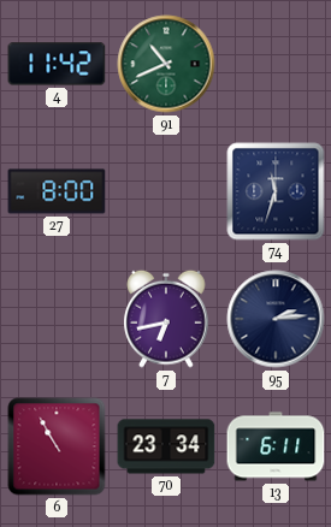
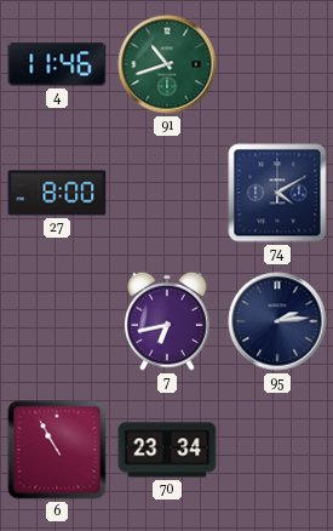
4: 11:42 -> 11:46 (57, 64)
91: 10:41 -> 10:42 (167, 64)
74: 11:33 -> 4:10 (277, 193)
13: 6:11 -> none (276, 446)
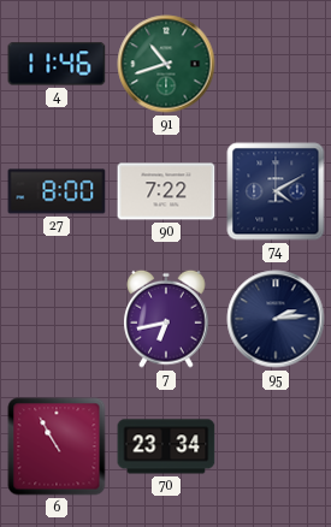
90: none -> 7:22 (166, 191)
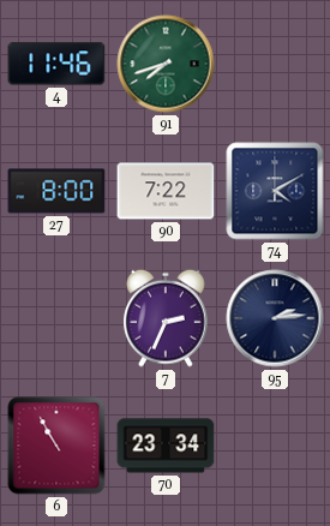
91: 10:42 -> 7:42 (166, 64)
7: 6:43 -> 2:34 (166, 318)
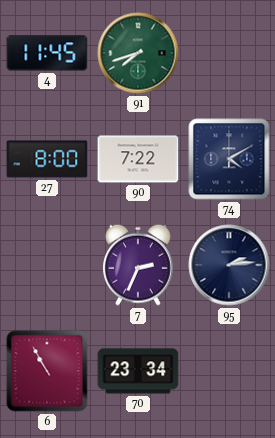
4: 11:46 -> 11:45 (47, 53)
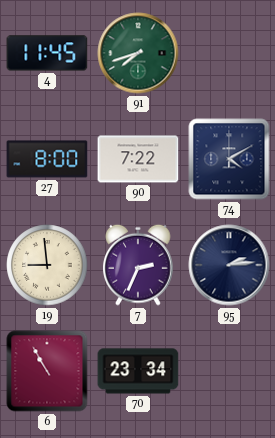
19: none -> 8:59 (47, 265)
